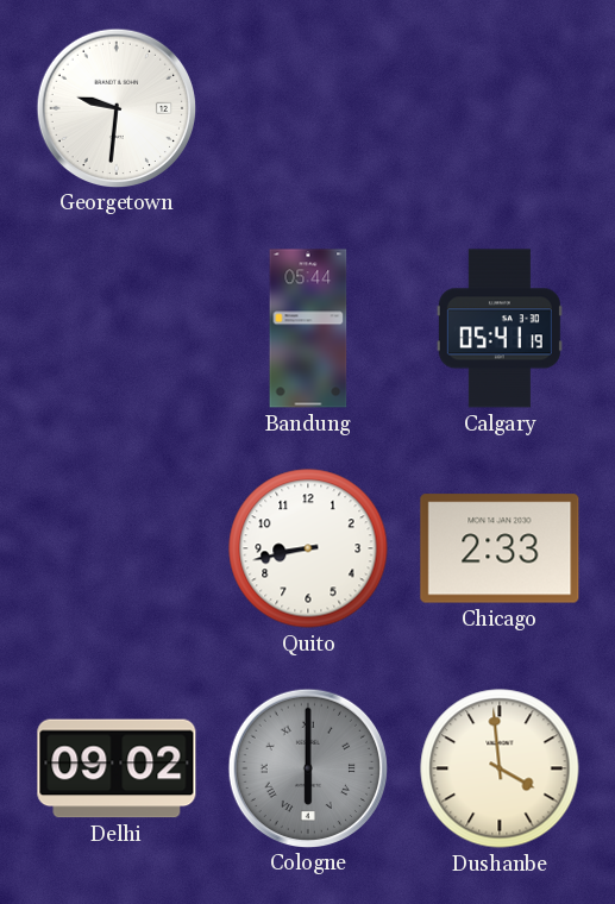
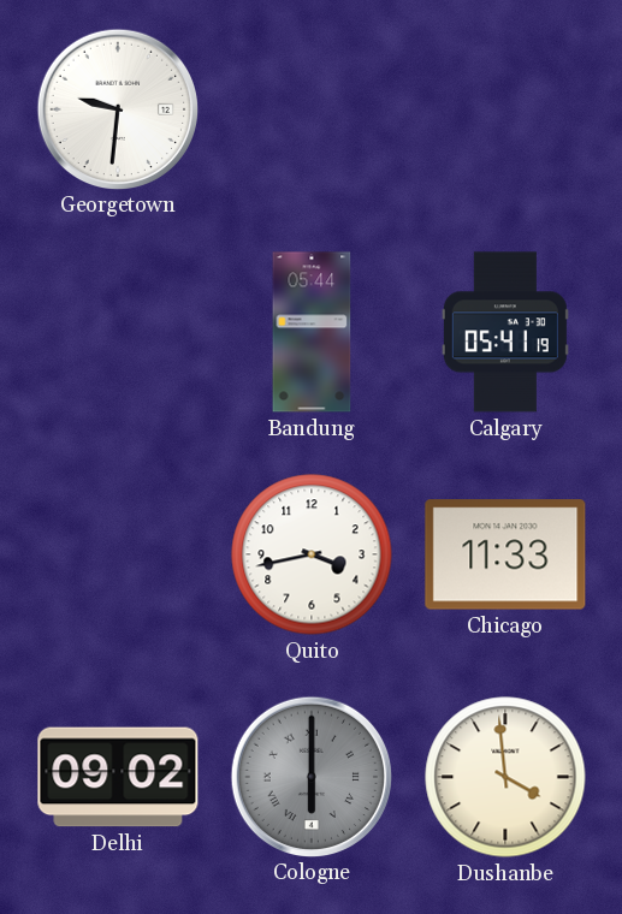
Quito: 8:43 -> 3:43 (312, 554)
Chicago: 2:33 -> 11:33 (505, 554)
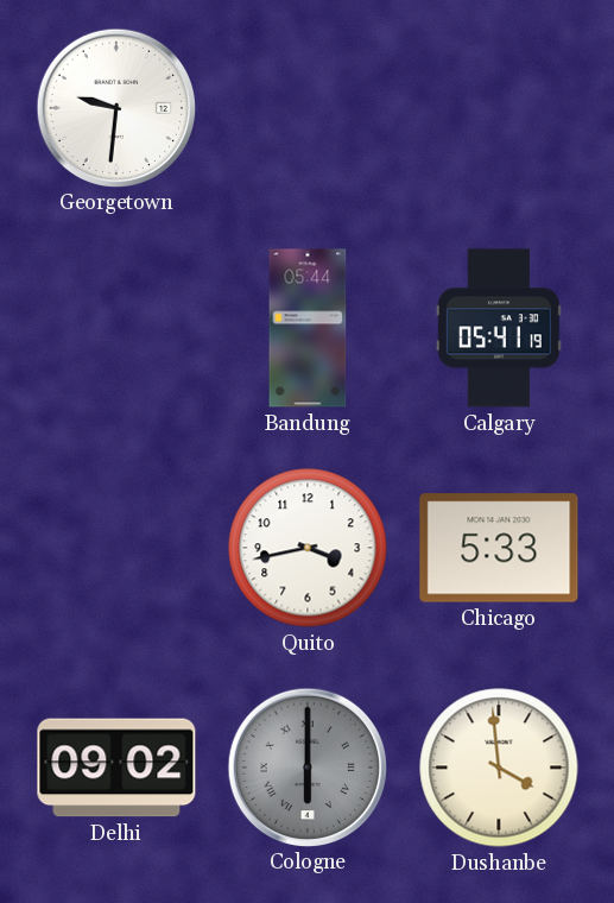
Chicago: 11:33 -> 5:33 (499, 548)
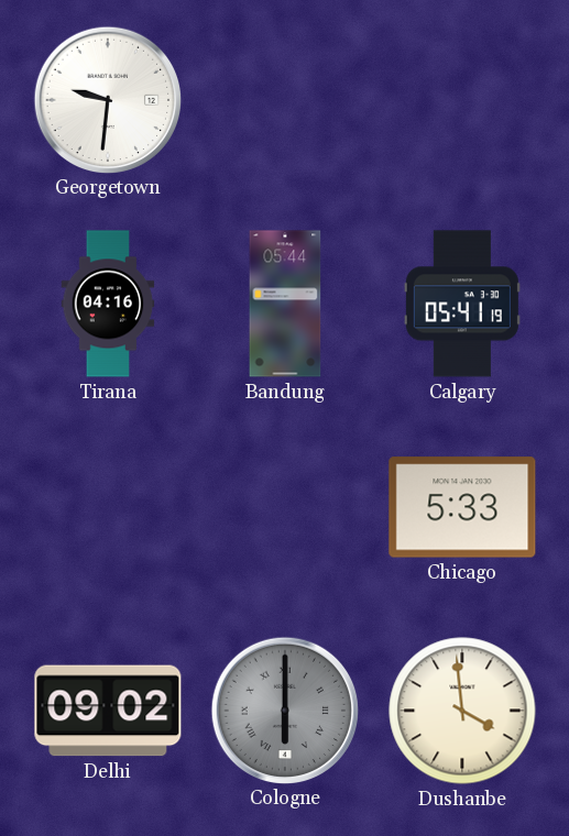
Tirana: none -> 04:16 (108, 304)
Quito: 3:43 -> none (308, 548)
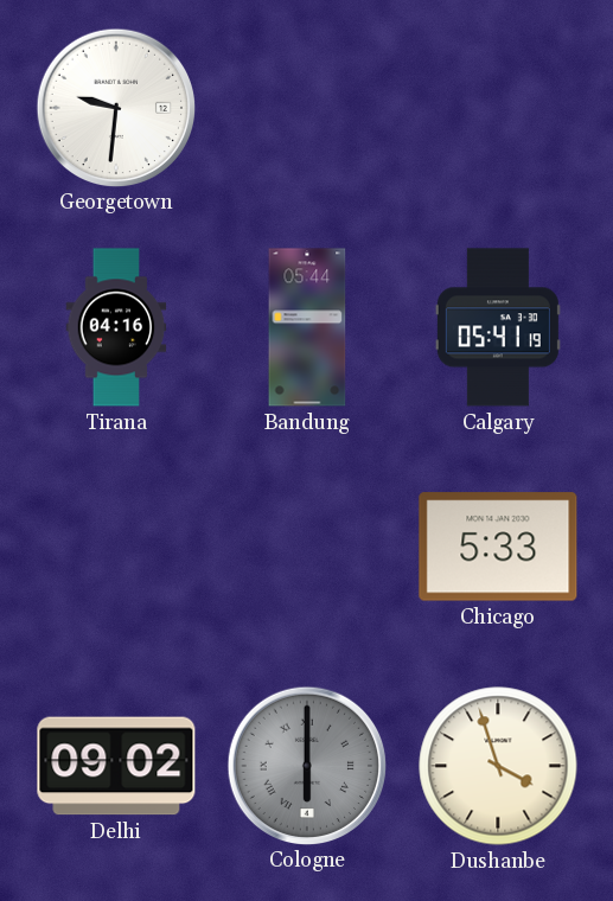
Dushanbe: 3:59 -> 3:57 (498, 766)
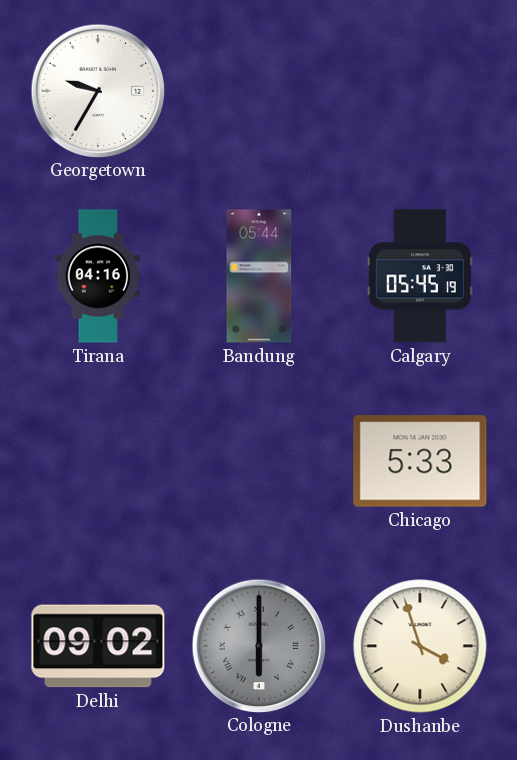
Georgetown: 9:31 -> 9:35 (97, 90)
Calgary: 05:41 -> 05:45 (420, 276)
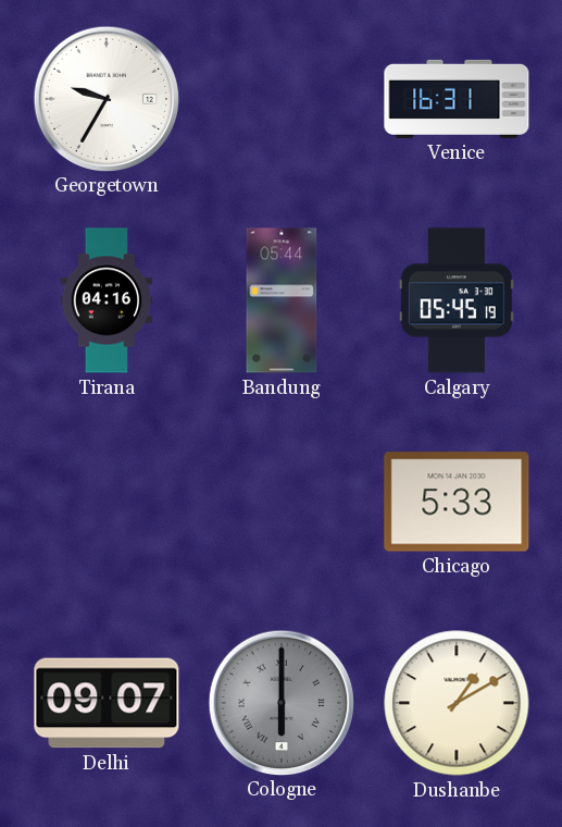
Venice: none -> 16:31 (457, 99)
Delhi: 09:02 -> 09:07 (107, 703)
Dushanbe: 3:57 -> 1:10 (457, 703)
